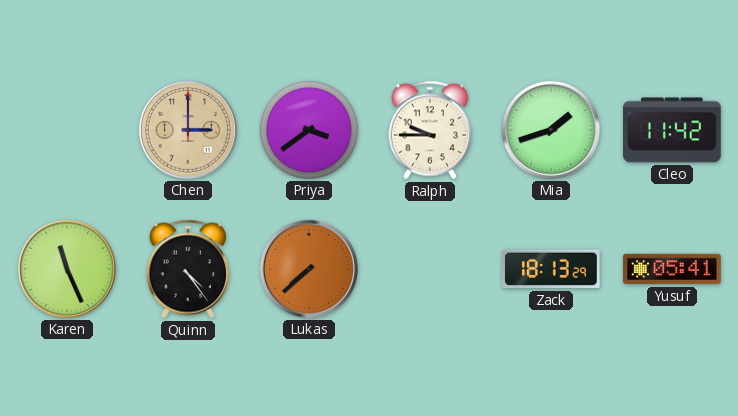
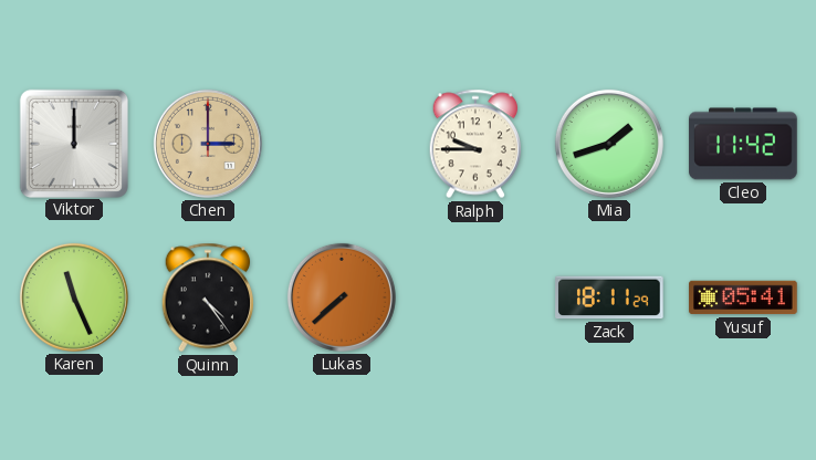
Viktor: none -> 12:00 (73, 143)
Priya: 3:39 -> none (310, 131)
Zack: 18:13 -> 18:11 (609, 297)
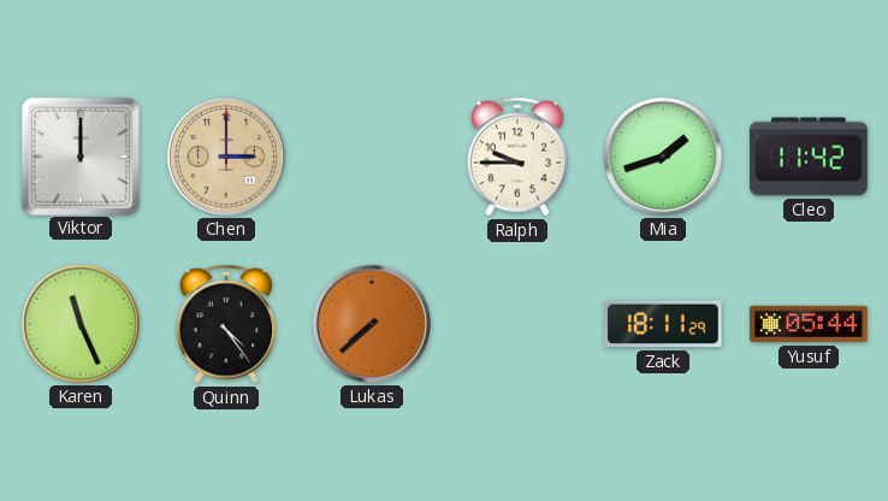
Yusuf: 05:41 -> 05:44 (809, 324)
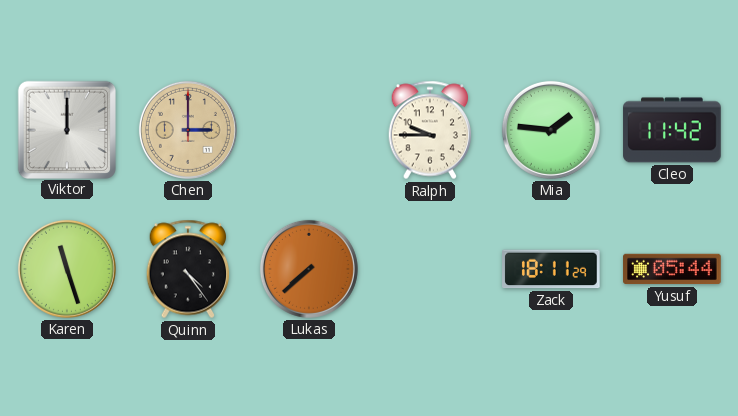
Mia: 1:42 -> 1:46 (551, 130)
Karen: 11:26 -> 11:27 (67, 269)
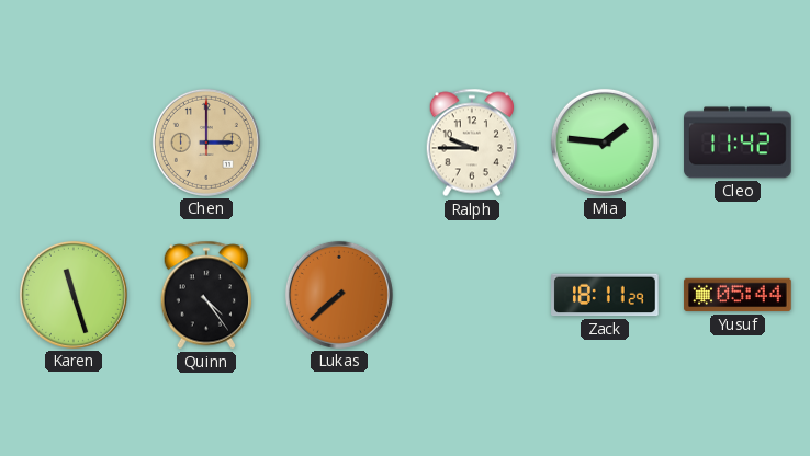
Viktor: 12:00 -> none (66, 129)
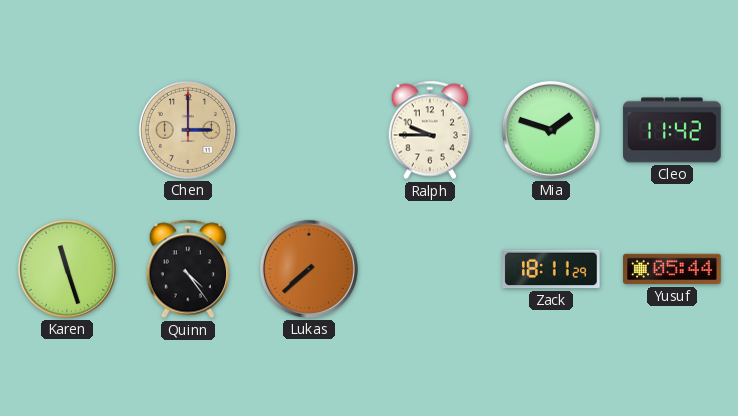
Mia: 1:46 -> 1:48 (551, 130)
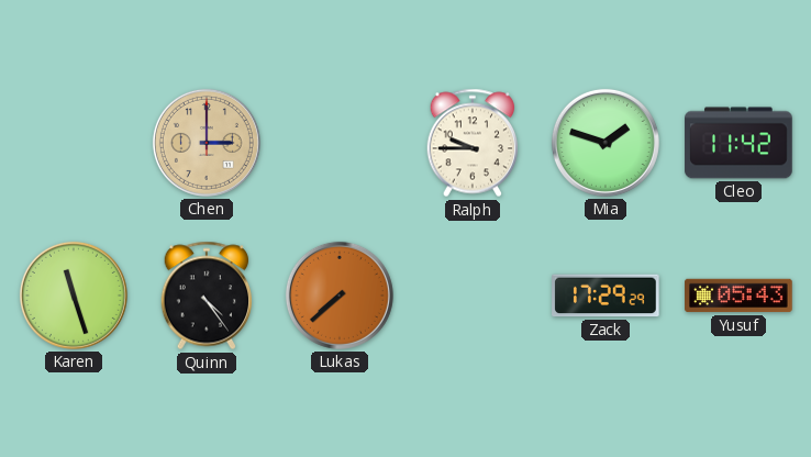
Zack: 18:11 -> 17:29 (606, 296)
Yusuf: 05:44 -> 05:43 (738, 296)
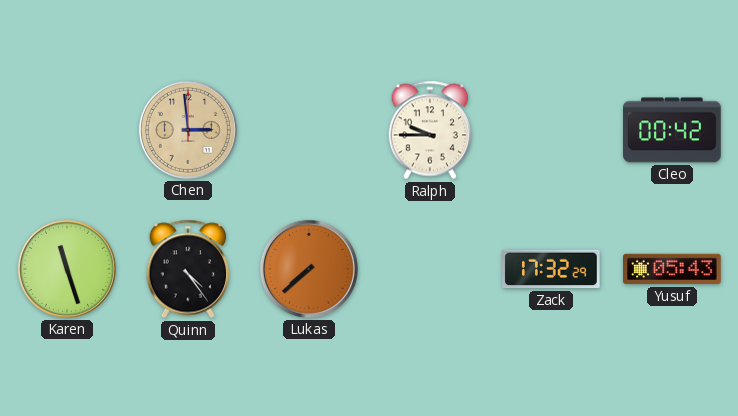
Chen: 3:00 -> 2:59 (188, 130)
Mia: 1:48 -> none (606, 143)
Cleo: 11:42 -> 00:42 (672, 130)
Zack: 17:29 -> 17:32 (551, 269)
